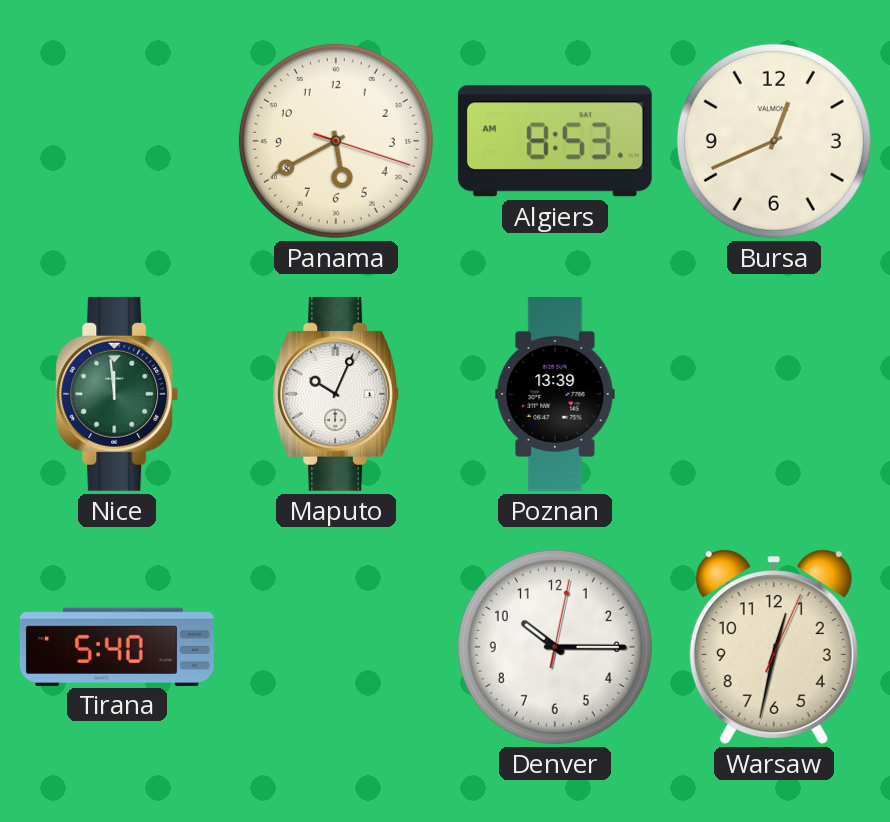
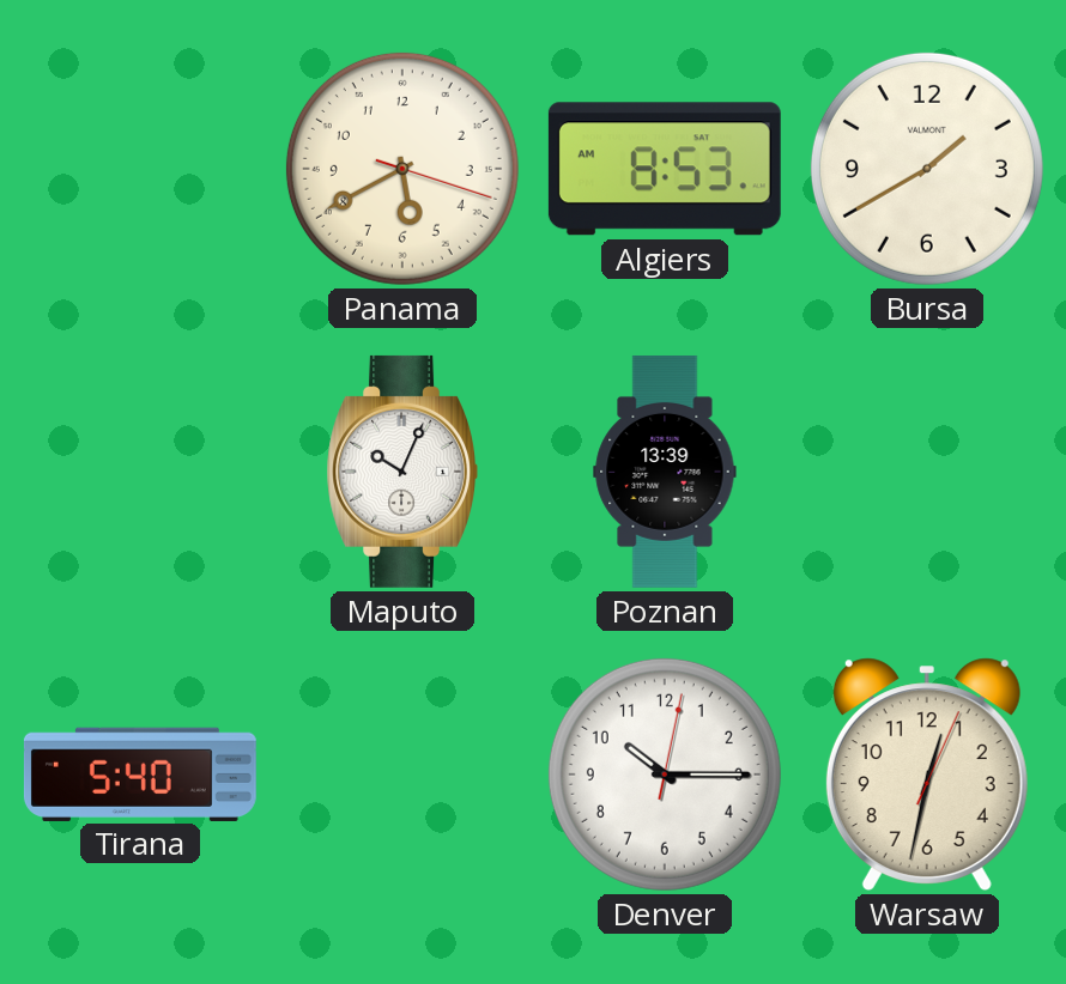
Bursa: 12:41 -> 1:40 (927, 169)
Nice: 11:59 -> none (117, 394)
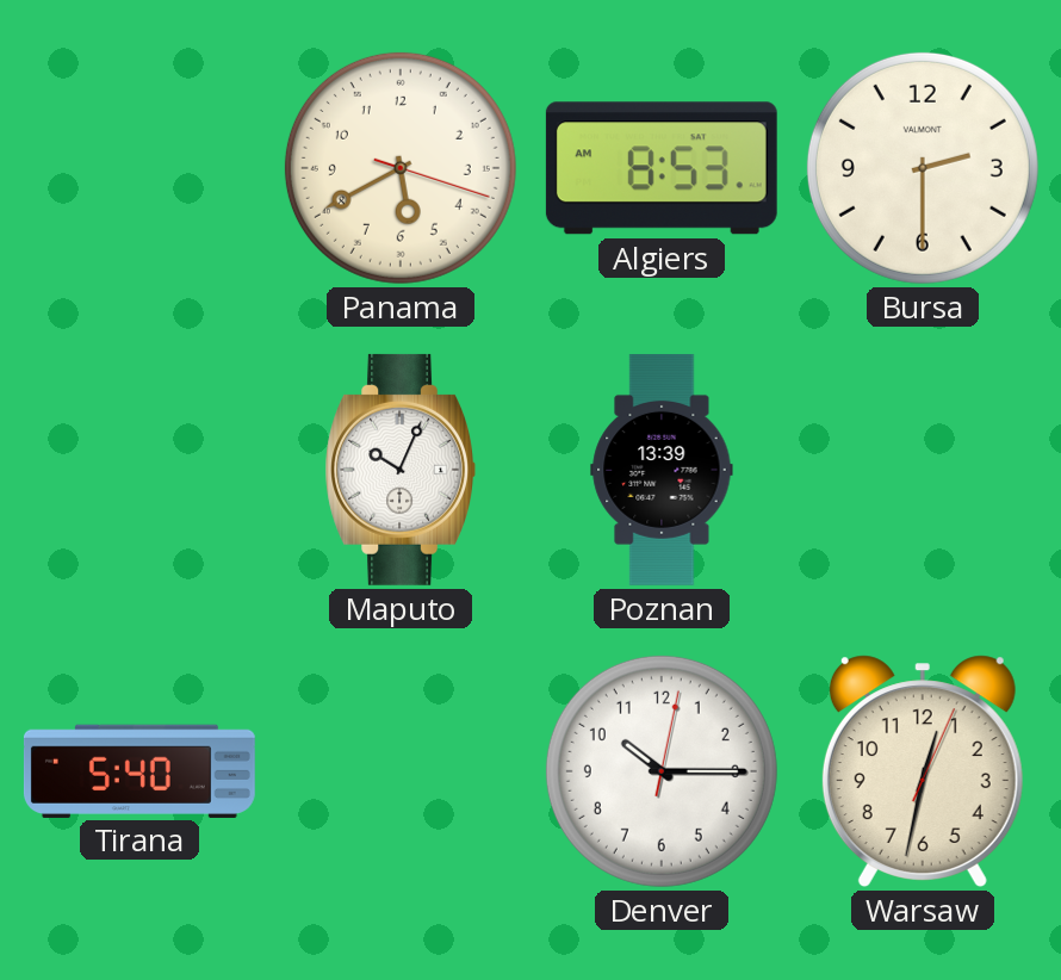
Bursa: 1:40 -> 2:30 (923, 168)
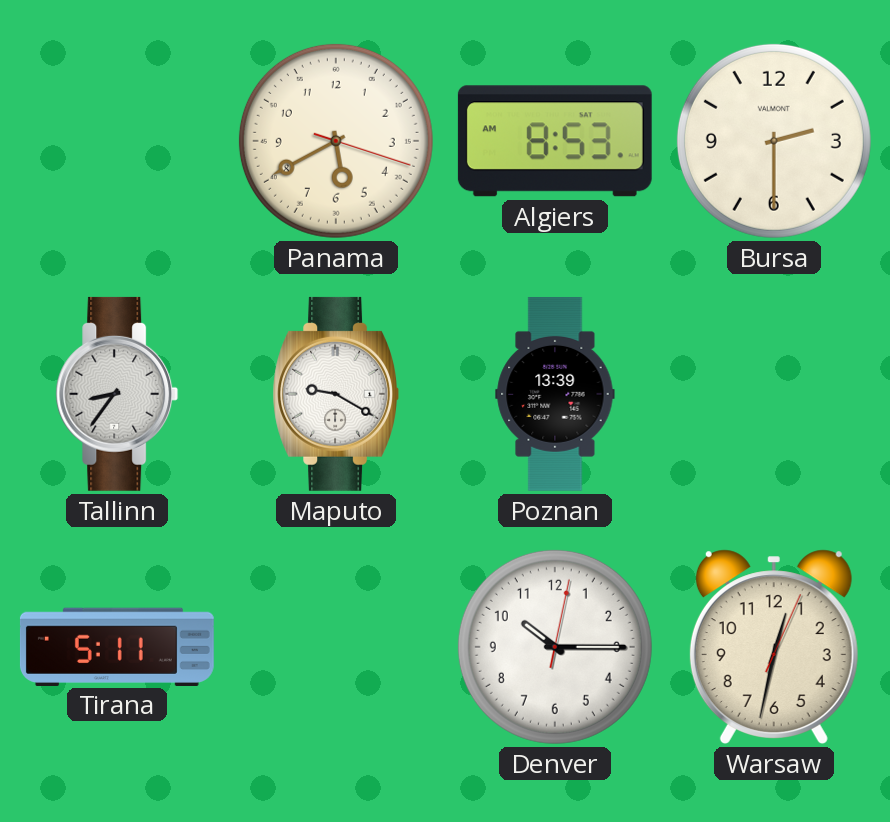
Tallinn: none -> 8:36 (117, 394)
Maputo: 10:04 -> 9:20 (335, 394)
Tirana: 5:40 -> 5:11 (117, 646)
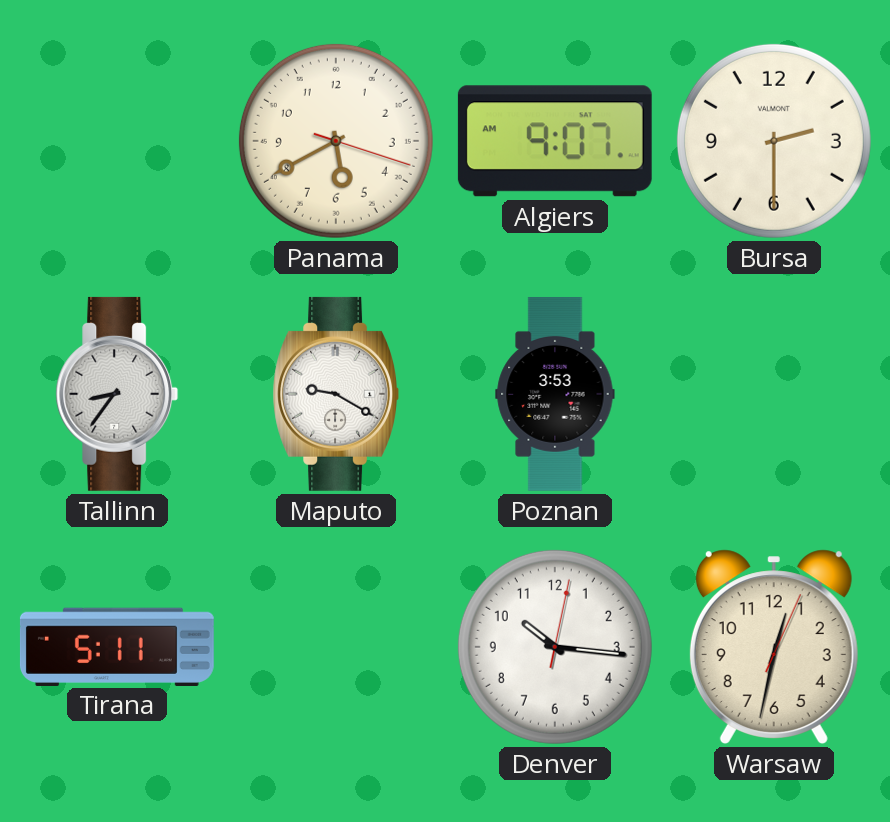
Algiers: 8:53 -> 9:07 (555, 141)
Poznan: 13:39 -> 3:53 (555, 394)
Denver: 10:15 -> 10:16 (555, 647)
